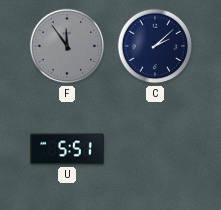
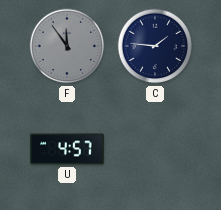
C: 2:08 -> 1:46 (155, 46)
U: 5:51 -> 4:57 (67, 149)
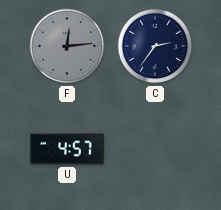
F: 11:54 -> 12:14 (67, 46)
C: 1:46 -> 2:36 (155, 46)
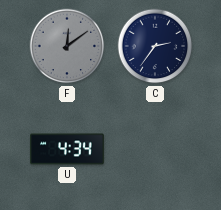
F: 12:14 -> 12:09 (67, 46)
U: 4:57 -> 4:34 (67, 149)
